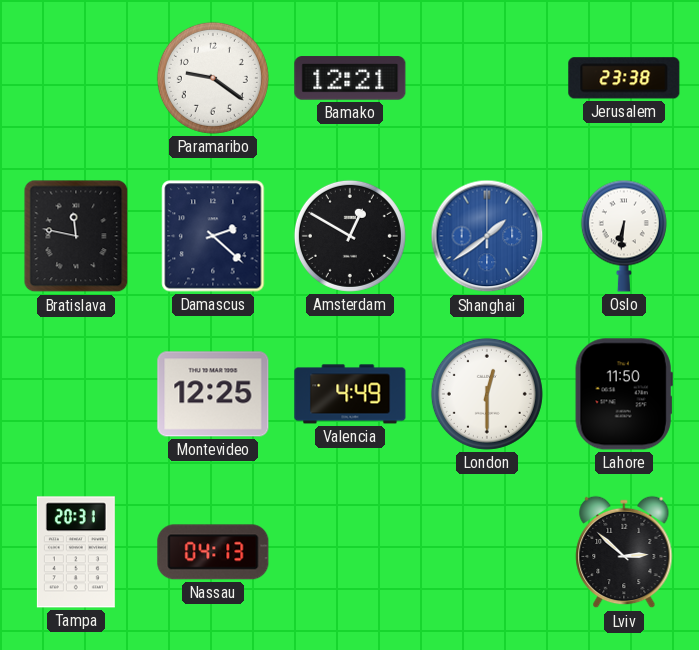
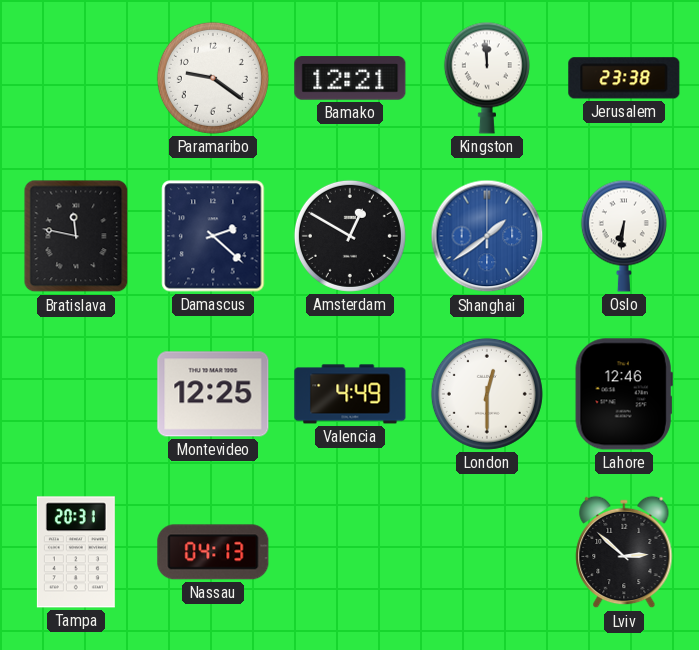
Kingston: none -> 11:59 (487, 78)
Lahore: 11:50 -> 12:46 (624, 394)
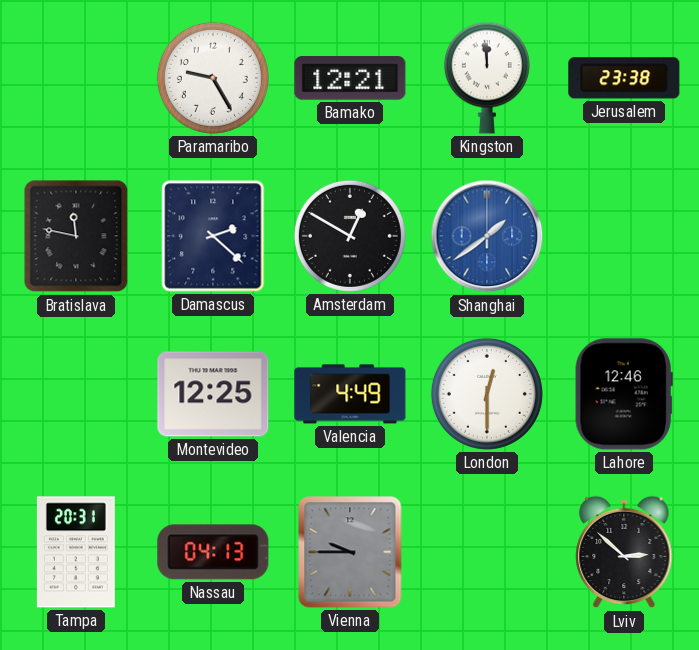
Paramaribo: 9:21 -> 9:25 (213, 78)
Oslo: 6:31 -> none (624, 236)
Vienna: none -> 9:45 (350, 552)
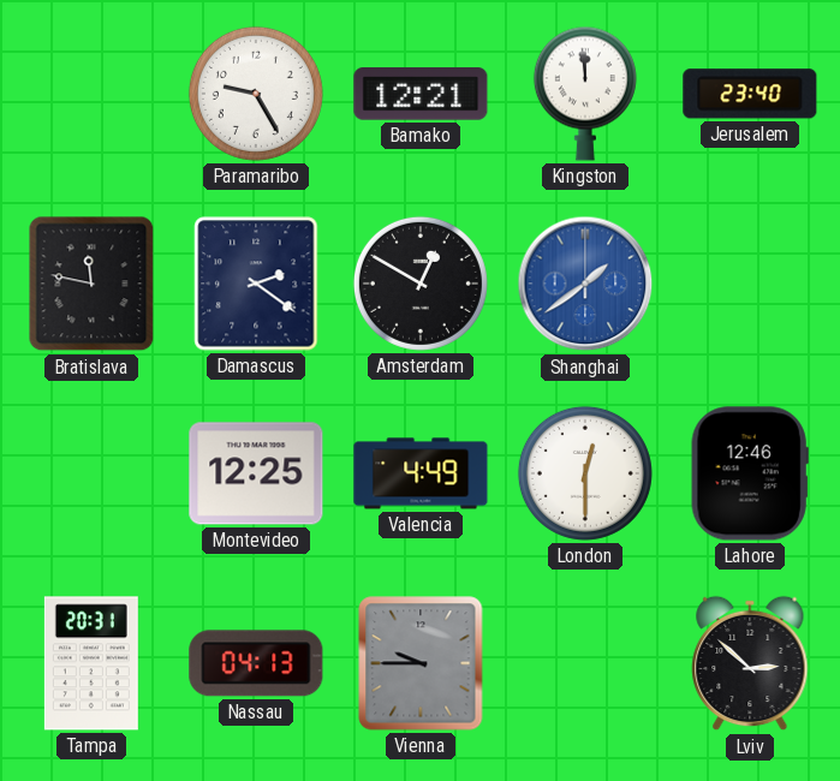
Jerusalem: 23:38 -> 23:40 (750, 94)
Damascus: 2:22 -> 2:21 (256, 284)
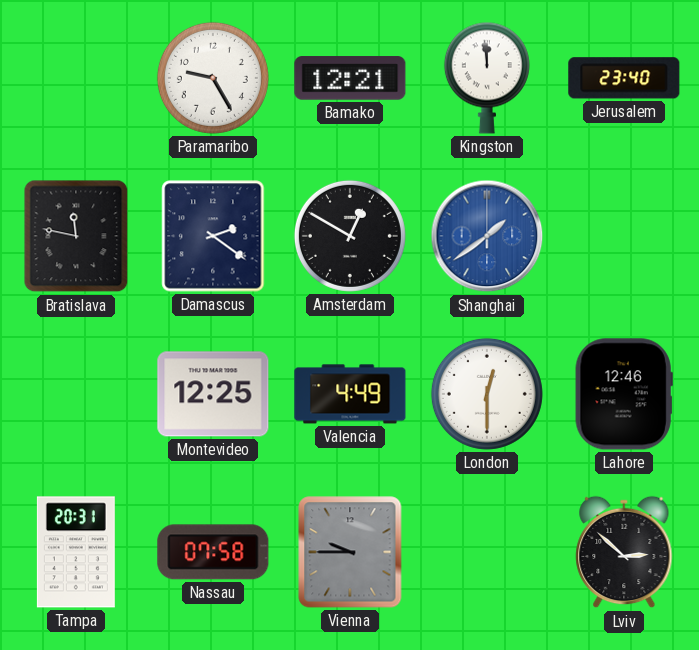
Nassau: 04:13 -> 07:58 (213, 552)
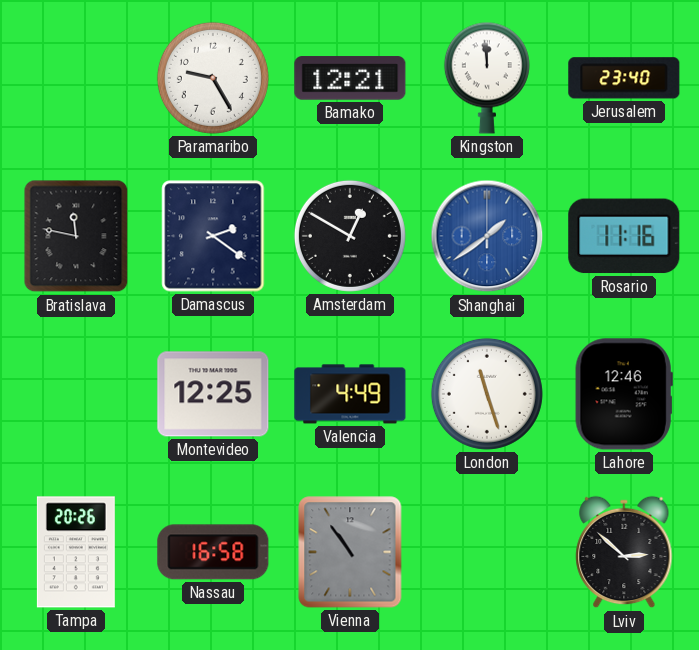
Rosario: none -> 11:16 (624, 236)
London: 12:30 -> 11:27 (487, 394)
Tampa: 20:31 -> 20:26 (76, 552)
Nassau: 07:58 -> 16:58 (213, 552)
Vienna: 9:45 -> 10:54 (350, 552)
